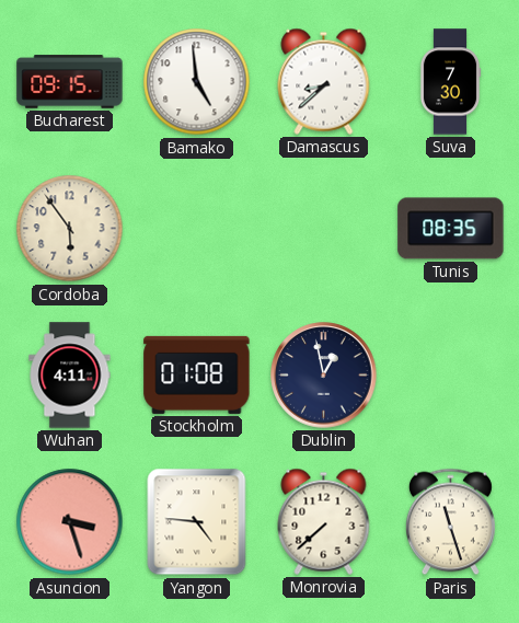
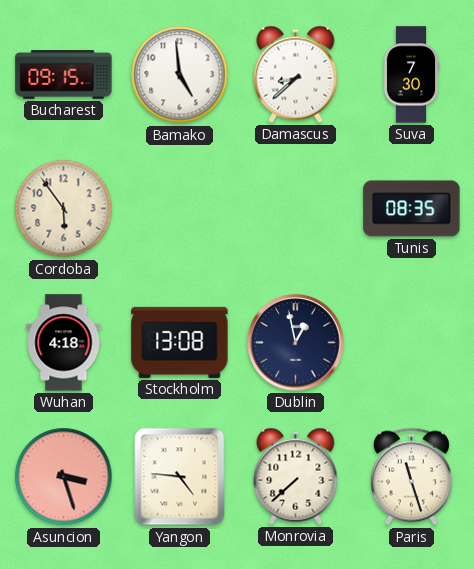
Wuhan: 4:11 -> 4:18 (64, 343)
Stockholm: 01:08 -> 13:08 (180, 342)
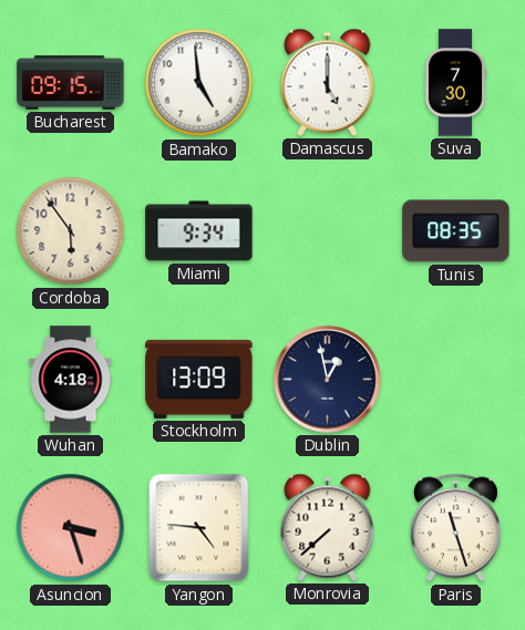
Damascus: 8:38 -> 5:00 (328, 82)
Miami: none -> 9:34 (199, 231)
Stockholm: 13:08 -> 13:09 (199, 379)
